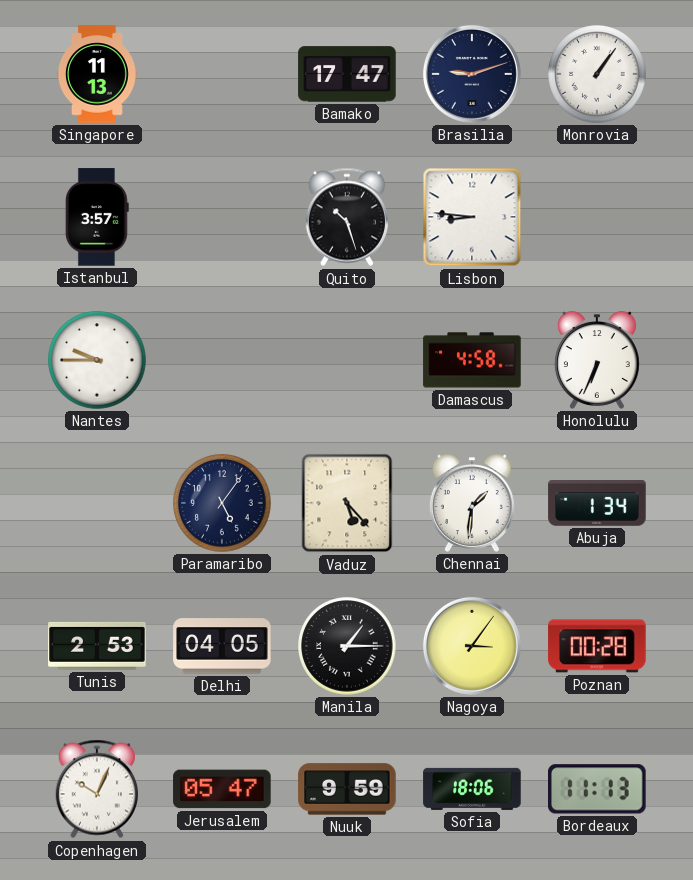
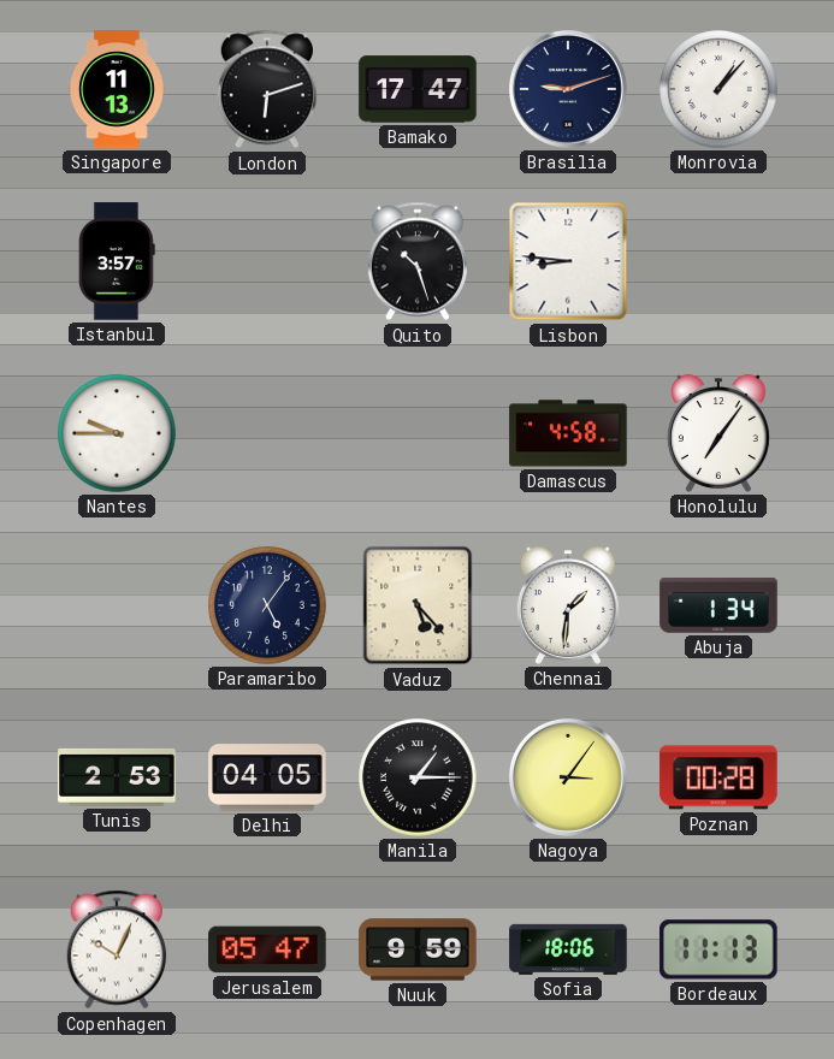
London: none -> 6:12 (266, 89)
Monrovia: 1:06 -> 1:07 (718, 89)
Honolulu: 6:34 -> 7:06 (718, 433)
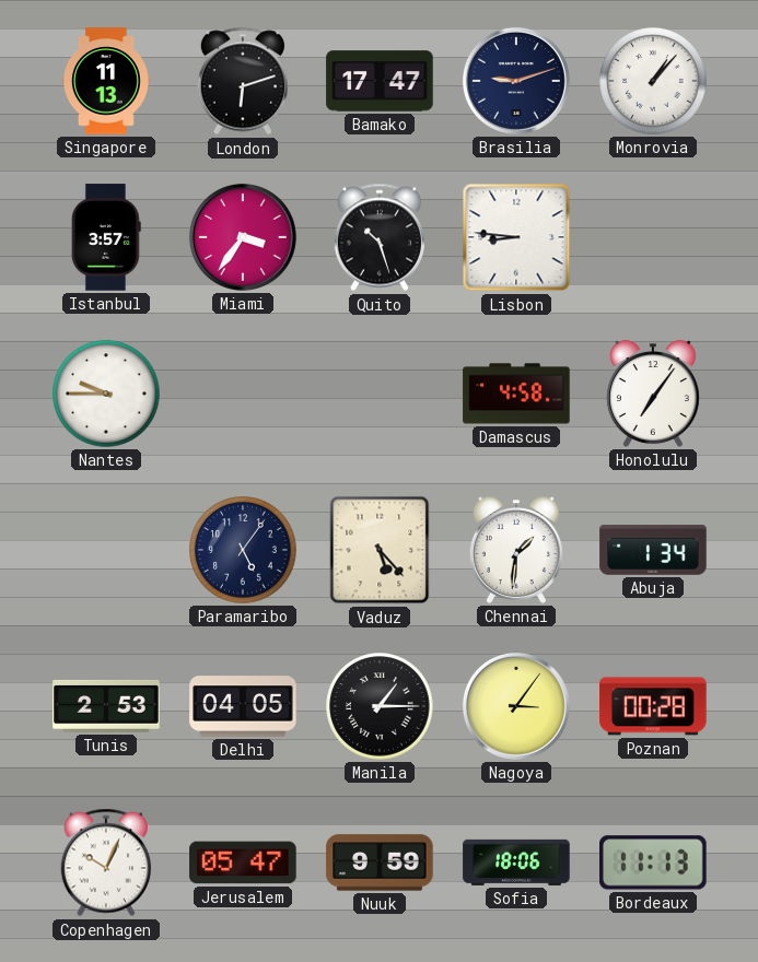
Miami: none -> 3:36 (243, 237)
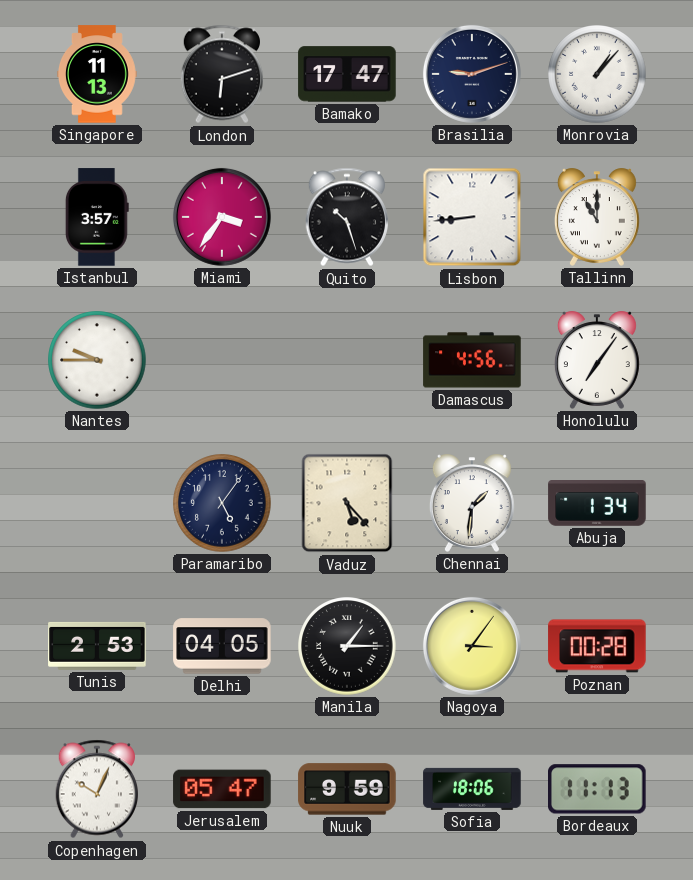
Lisbon: 8:46 -> 8:44 (472, 217)
Tallinn: none -> 11:00 (597, 217)
Damascus: 4:58 -> 4:56 (472, 360)
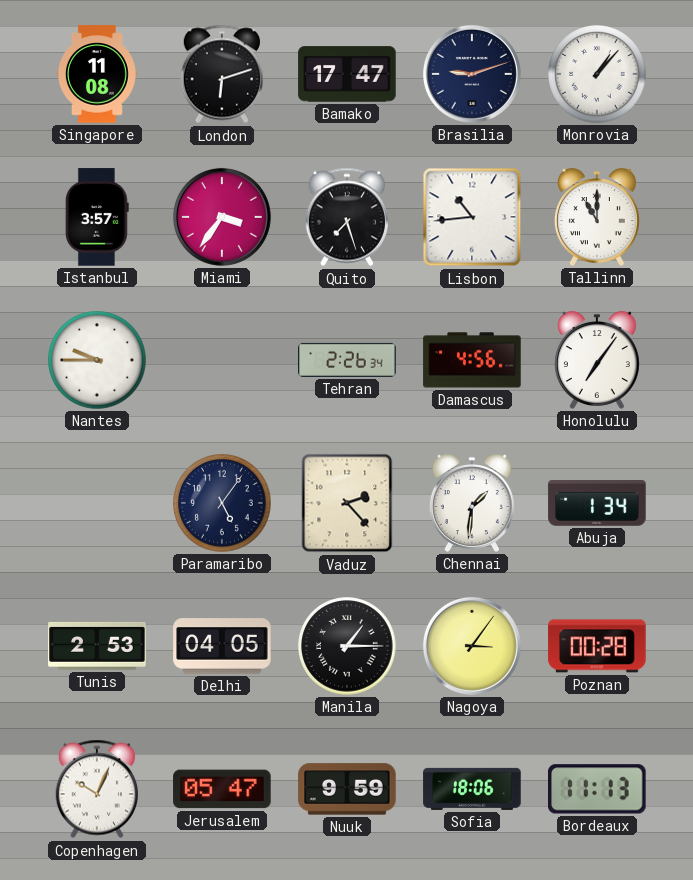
Singapore: 11:13 -> 11:08 (98, 74)
Quito: 10:27 -> 7:27 (346, 217)
Lisbon: 8:44 -> 10:44 (472, 217)
Tehran: none -> 2:26 (347, 360)
Vaduz: 5:23 -> 2:23 (347, 503)
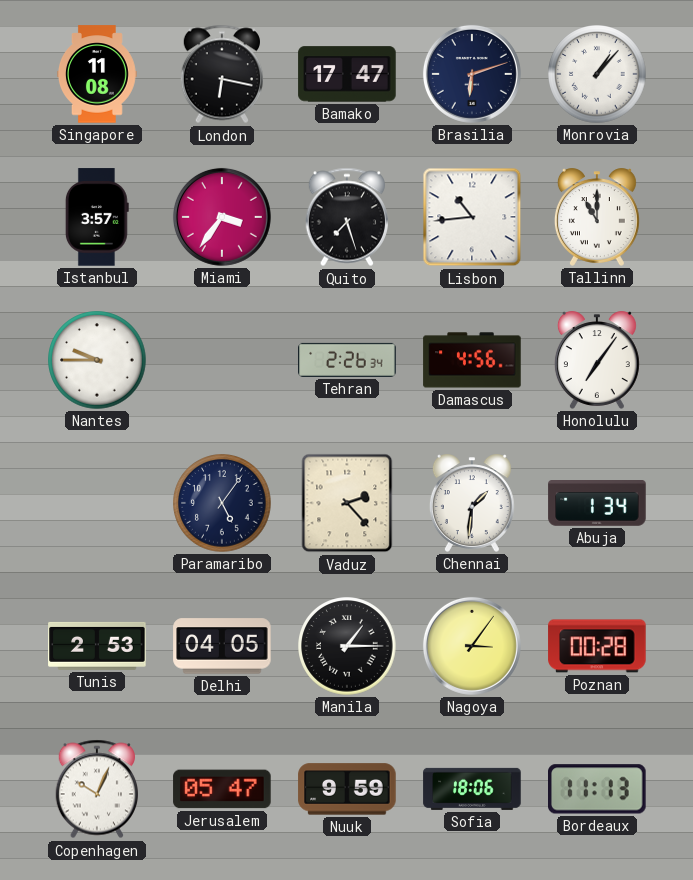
London: 6:12 -> 6:17 (221, 74)
Brasilia: 9:12 -> 6:12 (472, 74)
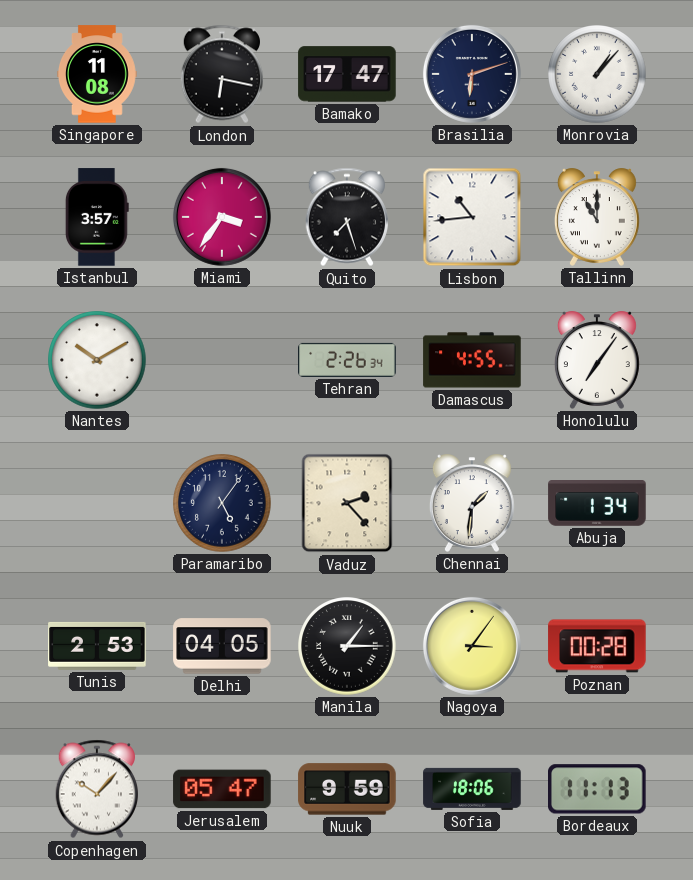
Nantes: 9:45 -> 10:10 (97, 360)
Damascus: 4:56 -> 4:55 (472, 360)
Copenhagen: 10:04 -> 10:07 (96, 789)
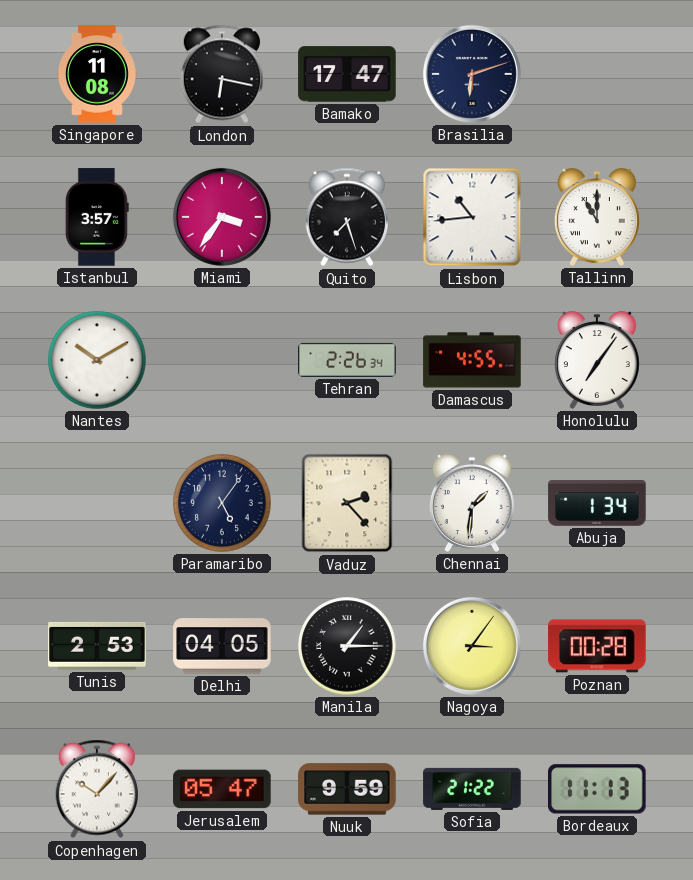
Monrovia: 1:07 -> none (597, 74)
Sofia: 18:06 -> 21:22 (472, 789)
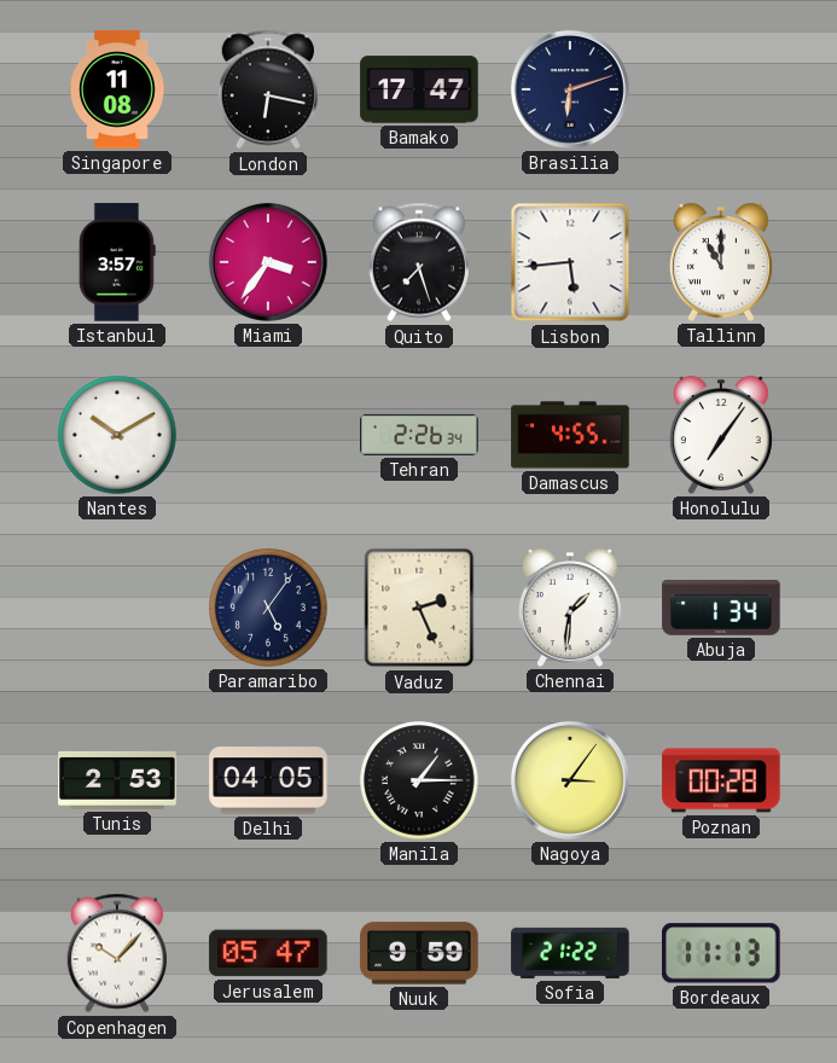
Lisbon: 10:44 -> 5:44 (570, 262)
Vaduz: 2:23 -> 2:26 (419, 608)
